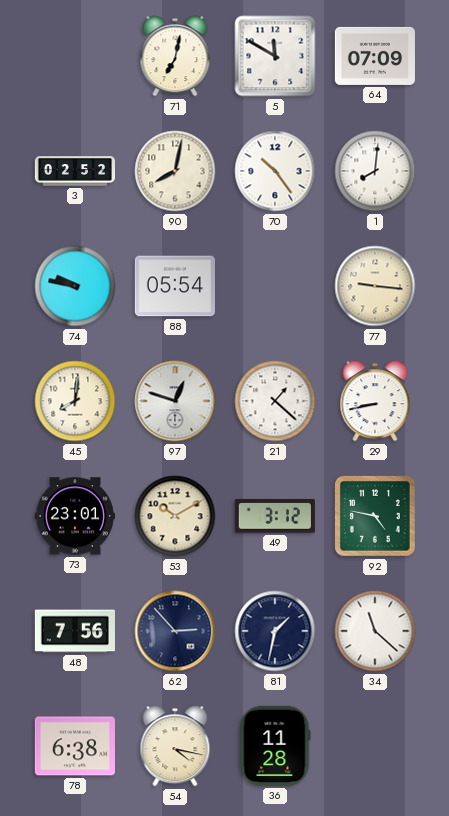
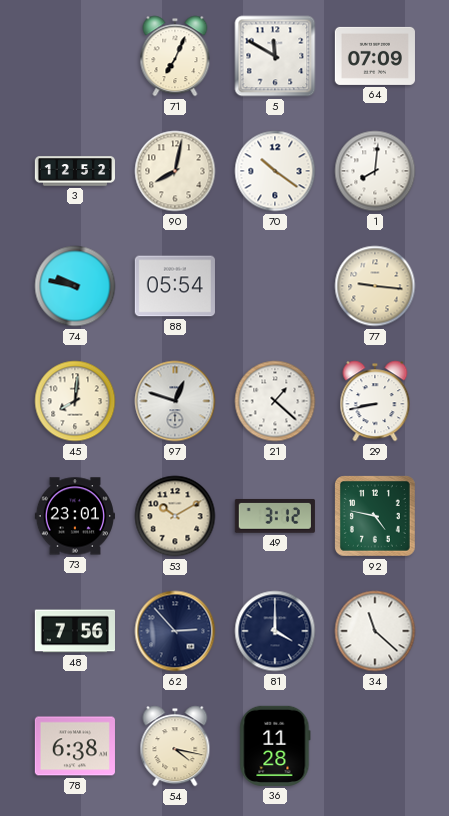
71: 7:02 -> 7:04 (175, 56)
3: 02:52 -> 12:52 (74, 171)
70: 10:24 -> 10:21 (275, 171)
81: 1:32 -> 4:00 (275, 631)
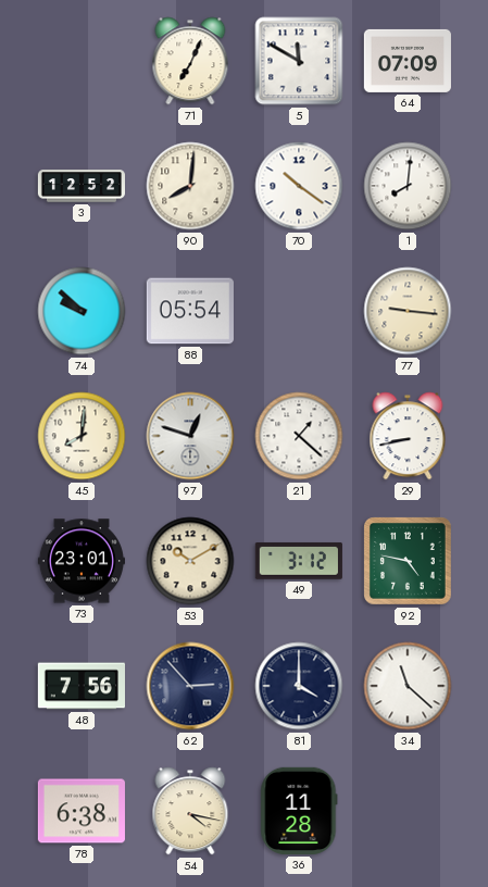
90: 8:02 -> 8:01 (190, 186)
74: 9:47 -> 9:52 (82, 311)
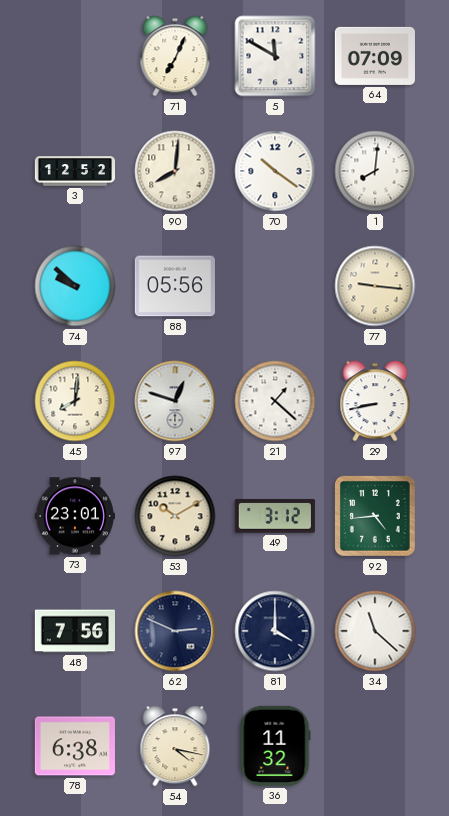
88: 05:54 -> 05:56 (175, 286)
92: 4:47 -> 4:44 (376, 517)
62: 2:53 -> 2:49 (175, 631)
36: 11:28 -> 11:32 (275, 746)
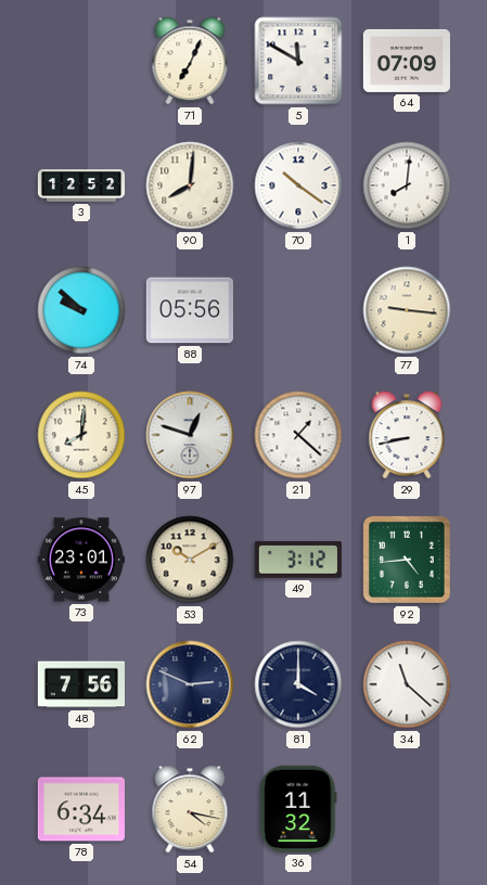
78: 6:38 -> 6:34 (81, 809)
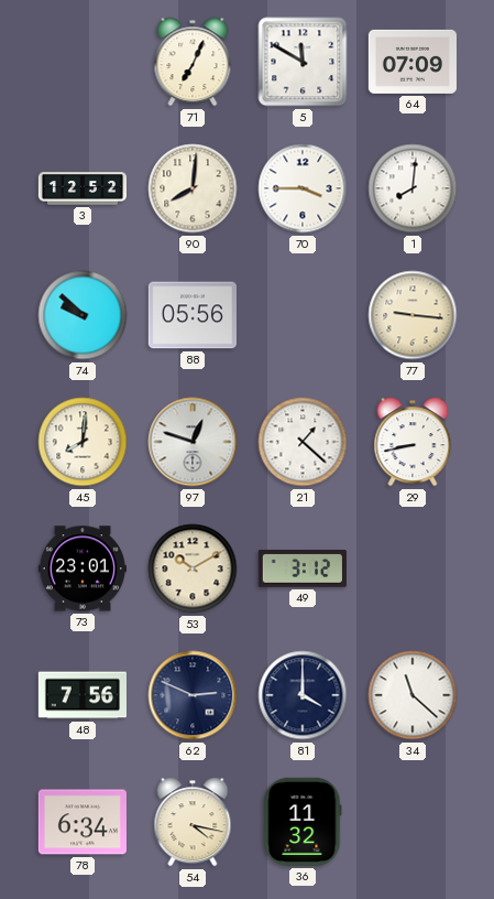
70: 10:21 -> 3:45 (303, 188)
92: 4:44 -> none (408, 561)
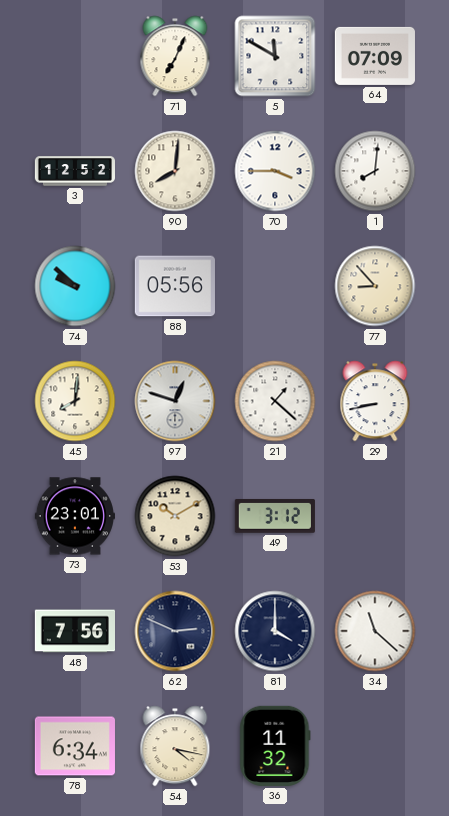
77: 9:16 -> 8:53 (375, 286)
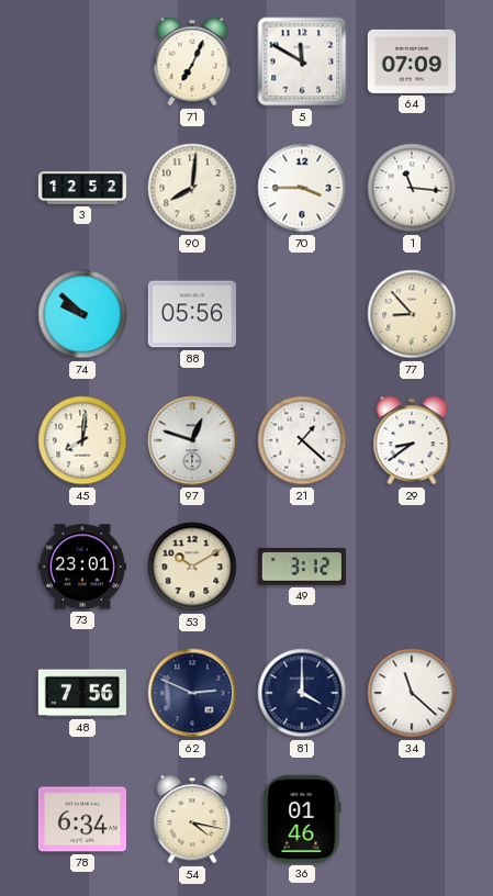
1: 8:01 -> 11:16 (412, 188)
29: 8:43 -> 8:39 (412, 440)
36: 11:32 -> 01:46 (302, 819)
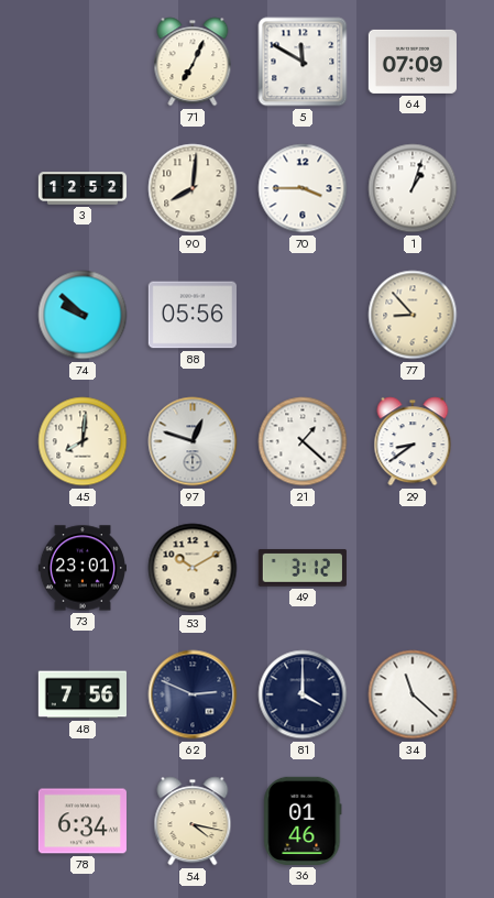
1: 11:16 -> 1:03 (413, 188)
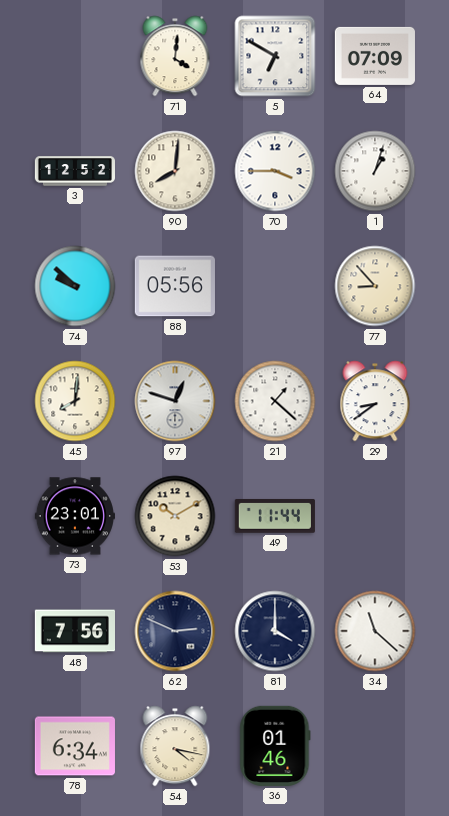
71: 7:04 -> 4:01 (175, 56)
5: 11:50 -> 6:50 (275, 56)
49: 3:12 -> 11:44 (275, 516)
